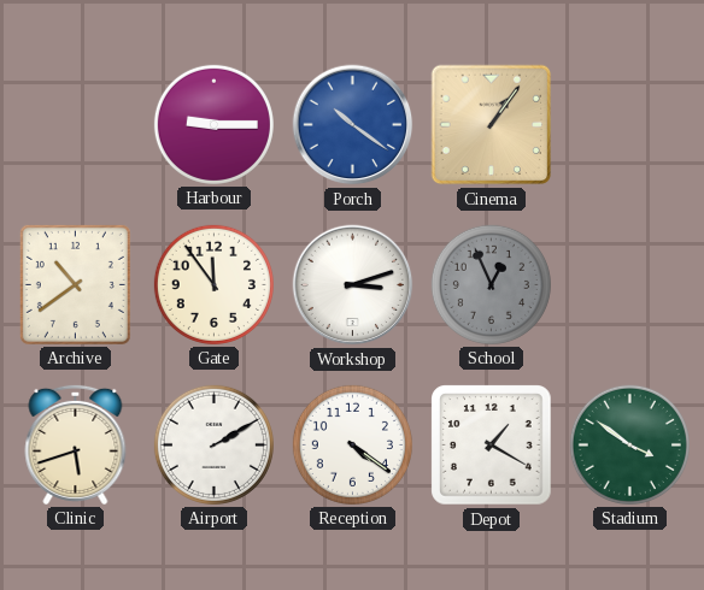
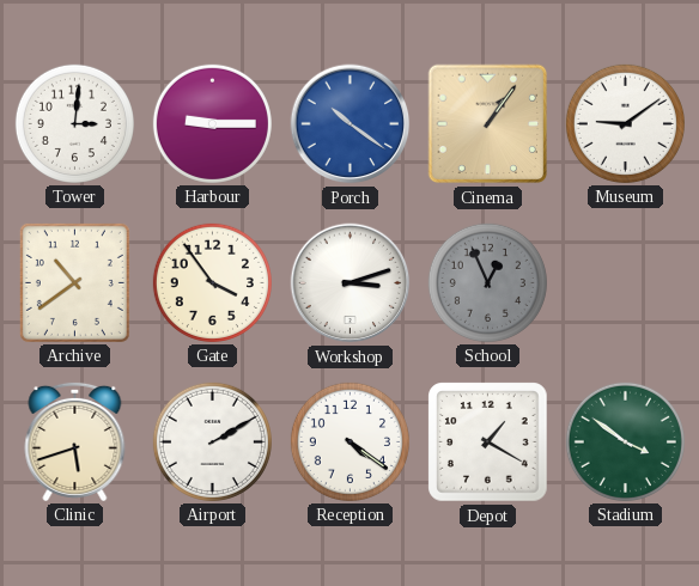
Tower: none -> 3:01 (74, 123)
Museum: none -> 9:09 (625, 123)
Gate: 11:54 -> 3:54 (212, 282)
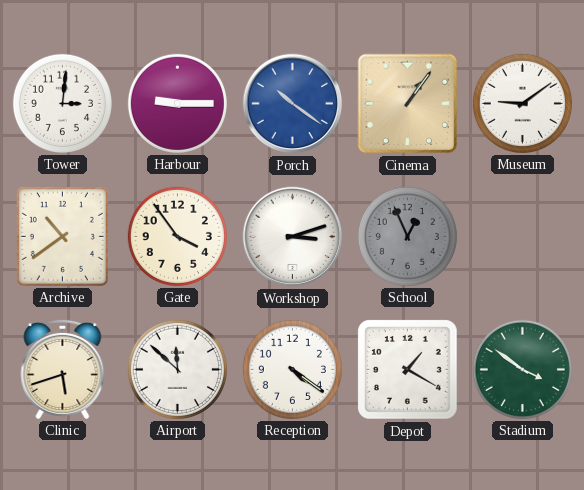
Airport: 2:10 -> 11:52 (177, 369)
